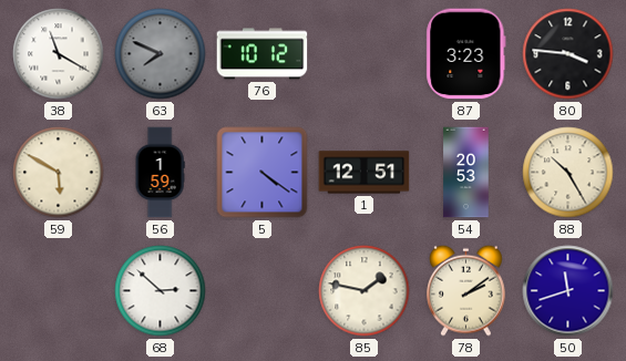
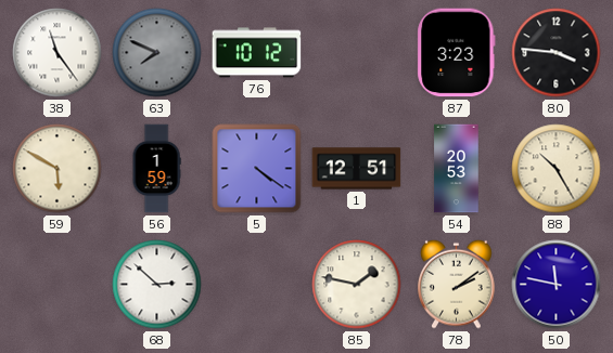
38: 11:20 -> 11:24 (58, 53)
50: 11:42 -> 11:47 (557, 285)
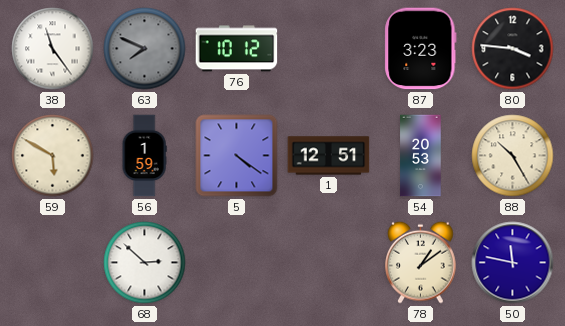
85: 1:47 -> none (357, 285)
78: 2:09 -> 1:09 (421, 262)
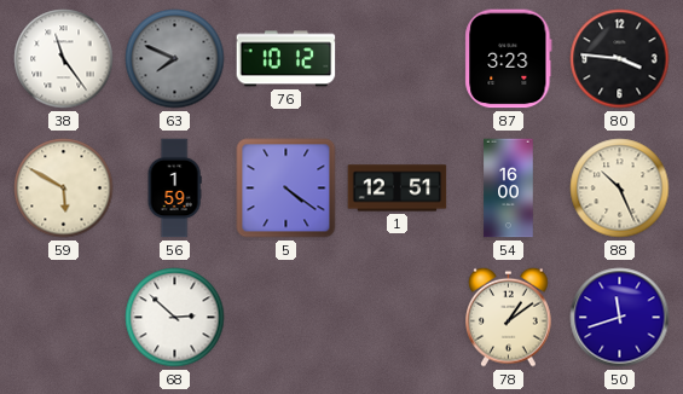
54: 20:53 -> 16:00 (509, 189)
88: 10:25 -> 10:26 (620, 189)
50: 11:47 -> 11:42 (620, 318)
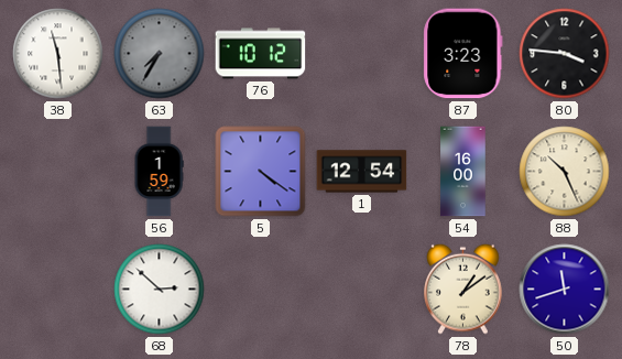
38: 11:24 -> 11:29 (58, 54)
63: 7:49 -> 7:35 (160, 54)
59: 5:50 -> none (64, 189)
1: 12:51 -> 12:54 (362, 172)
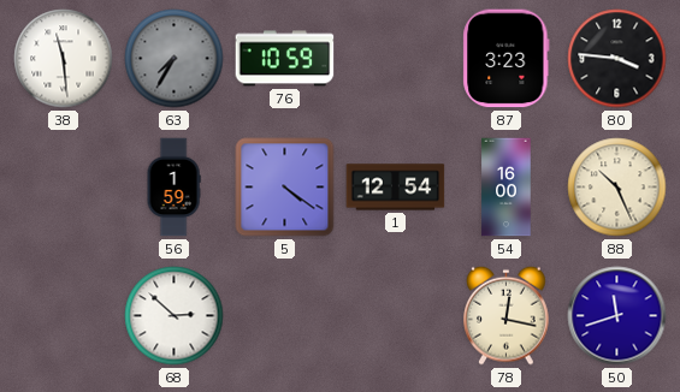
76: 10:12 -> 10:59 (285, 59)
78: 1:09 -> 12:17 (507, 315)
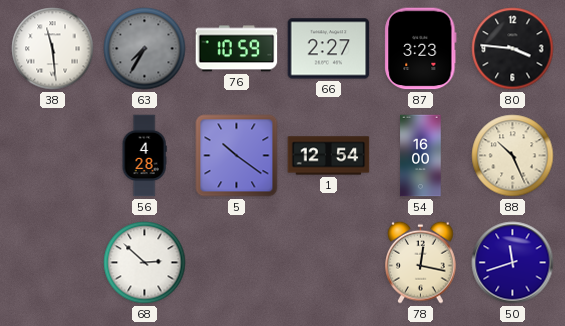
66: none -> 2:27 (329, 49)
56: 1:59 -> 4:28 (144, 156)
5: 4:21 -> 10:21 (237, 156)
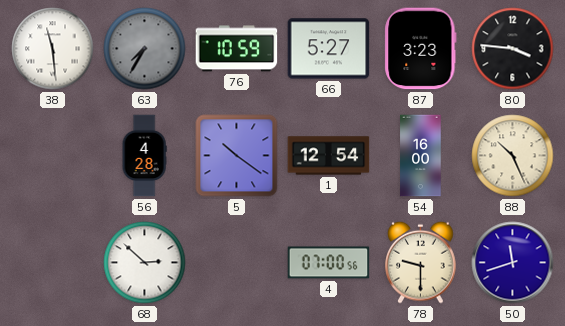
66: 2:27 -> 5:27 (329, 49)
4: none -> 07:00 (329, 263)
78: 12:17 -> 9:30 (421, 262)
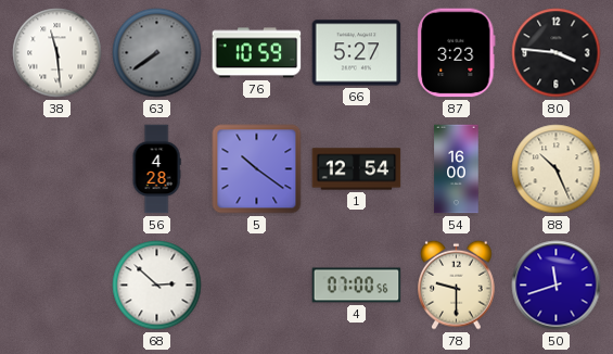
63: 7:35 -> 7:39 (157, 53)
